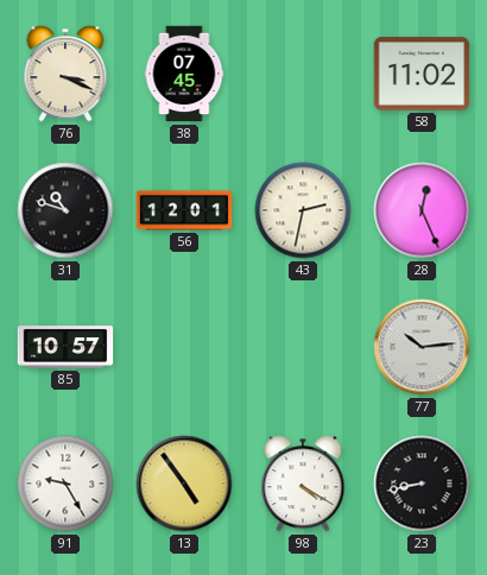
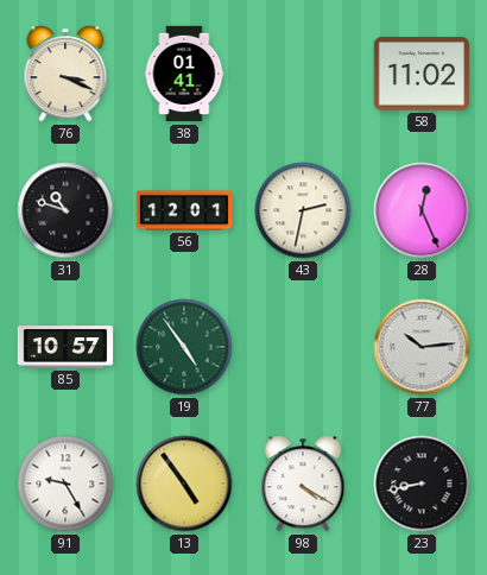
38: 07:45 -> 01:41 (184, 74)
19: none -> 4:54 (184, 347)
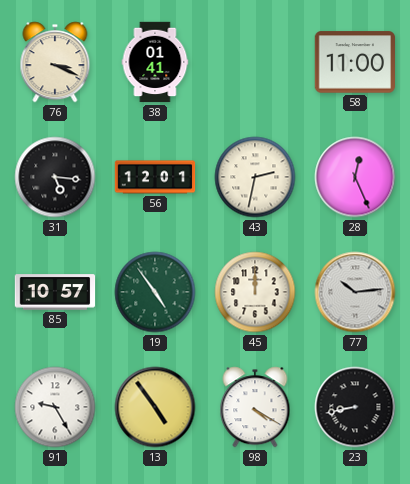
58: 11:02 -> 11:00 (355, 62)
31: 10:48 -> 5:16 (55, 177)
45: none -> 12:00 (255, 292)
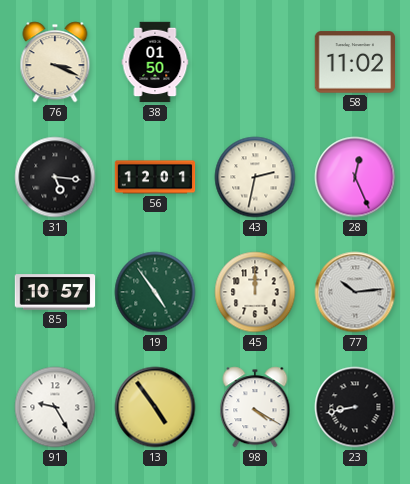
38: 01:41 -> 01:50 (155, 62)
58: 11:00 -> 11:02 (355, 62)
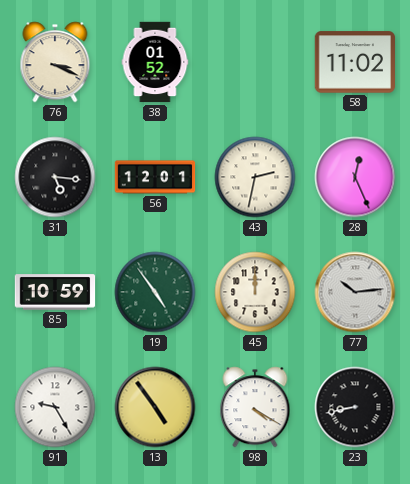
38: 01:50 -> 01:52 (155, 62)
85: 10:57 -> 10:59 (55, 292)
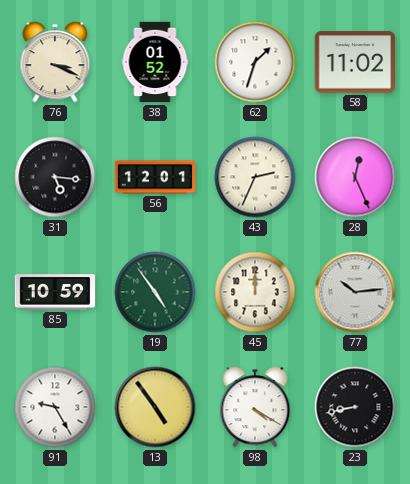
62: none -> 1:33 (255, 62)
43: 2:32 -> 2:34 (255, 177)
